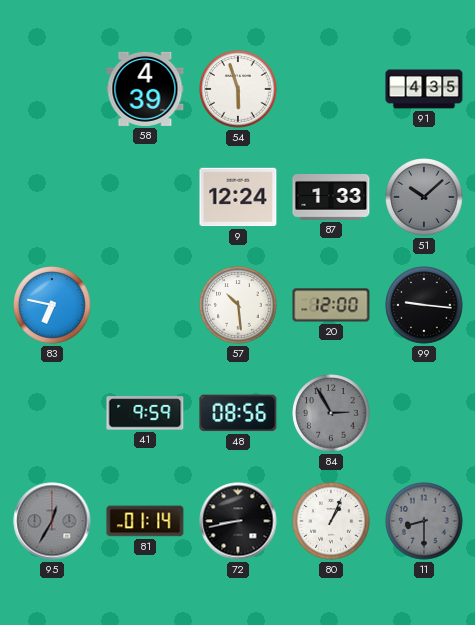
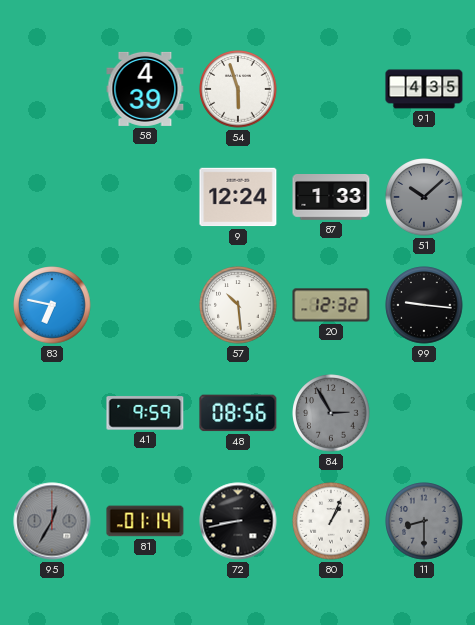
20: 12:00 -> 12:32 (331, 305)
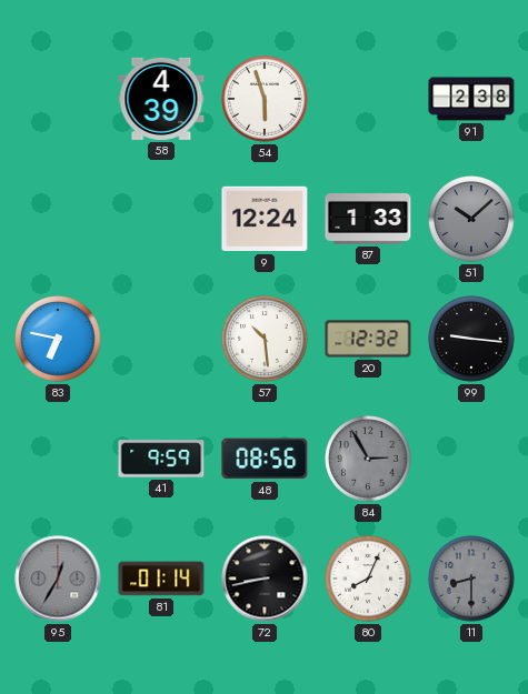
91: 4:35 -> 2:38 (471, 99)
80: 1:04 -> 8:04 (368, 579)
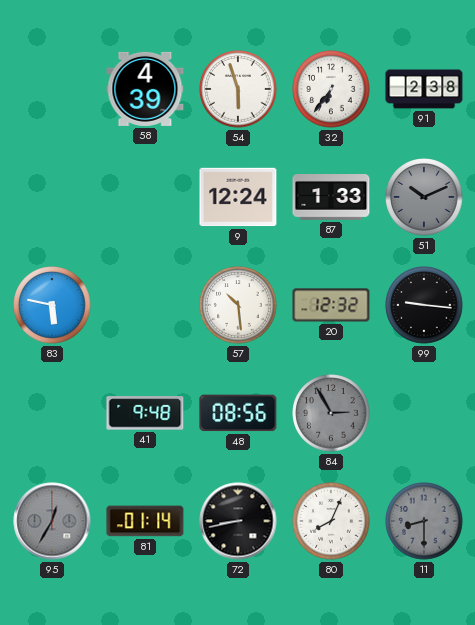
32: none -> 6:36 (331, 89)
51: 10:08 -> 10:11 (424, 197)
83: 6:47 -> 5:47 (52, 305)
41: 9:59 -> 9:48 (145, 413)
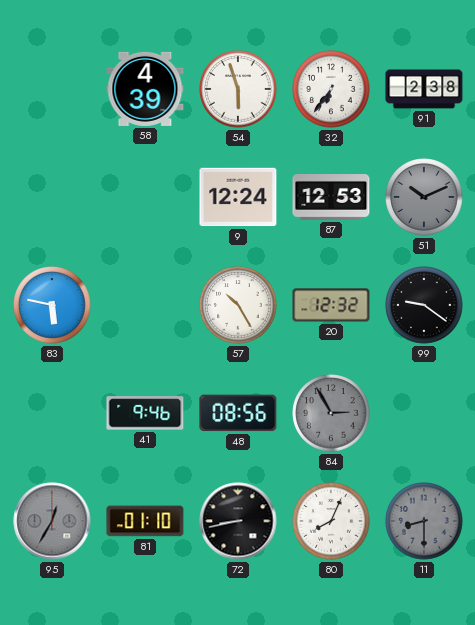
87: 1:33 -> 12:53 (331, 198)
57: 10:29 -> 10:25 (238, 305)
99: 9:16 -> 9:21 (424, 305)
41: 9:48 -> 9:46 (145, 413)
81: 01:14 -> 01:10 (145, 521)
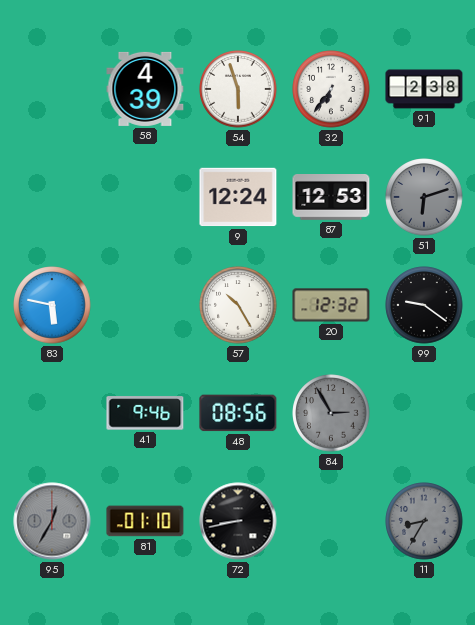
51: 10:11 -> 6:12 (424, 197)
80: 8:04 -> none (331, 521)
11: 8:30 -> 8:35 (424, 521)
